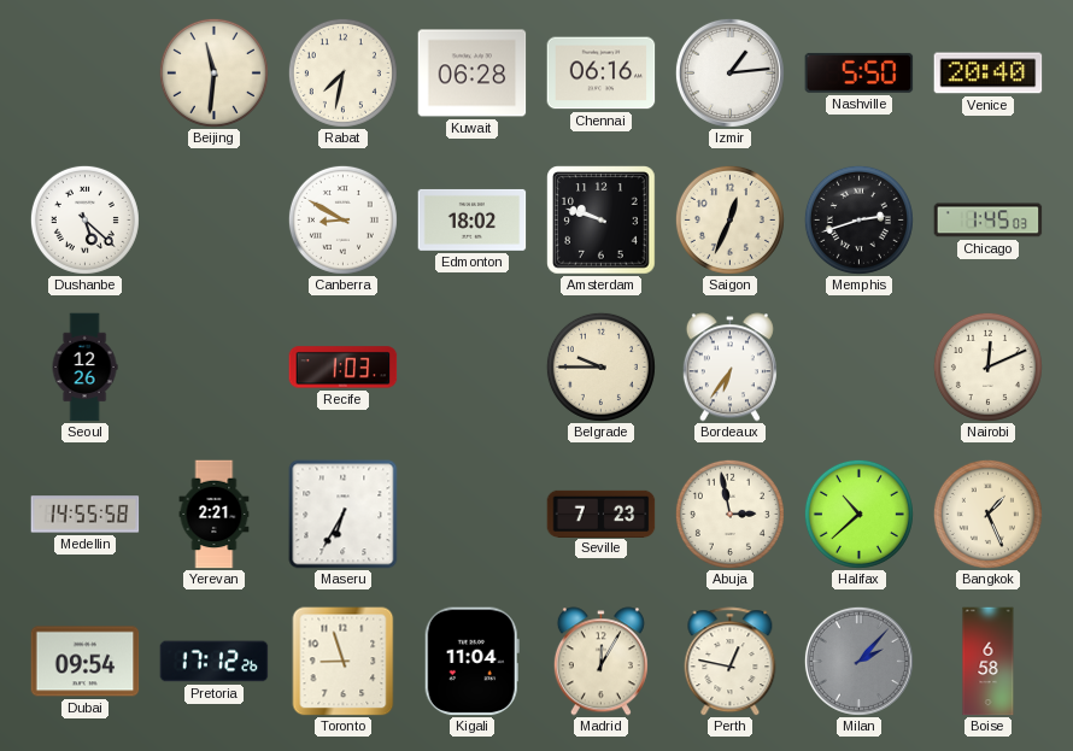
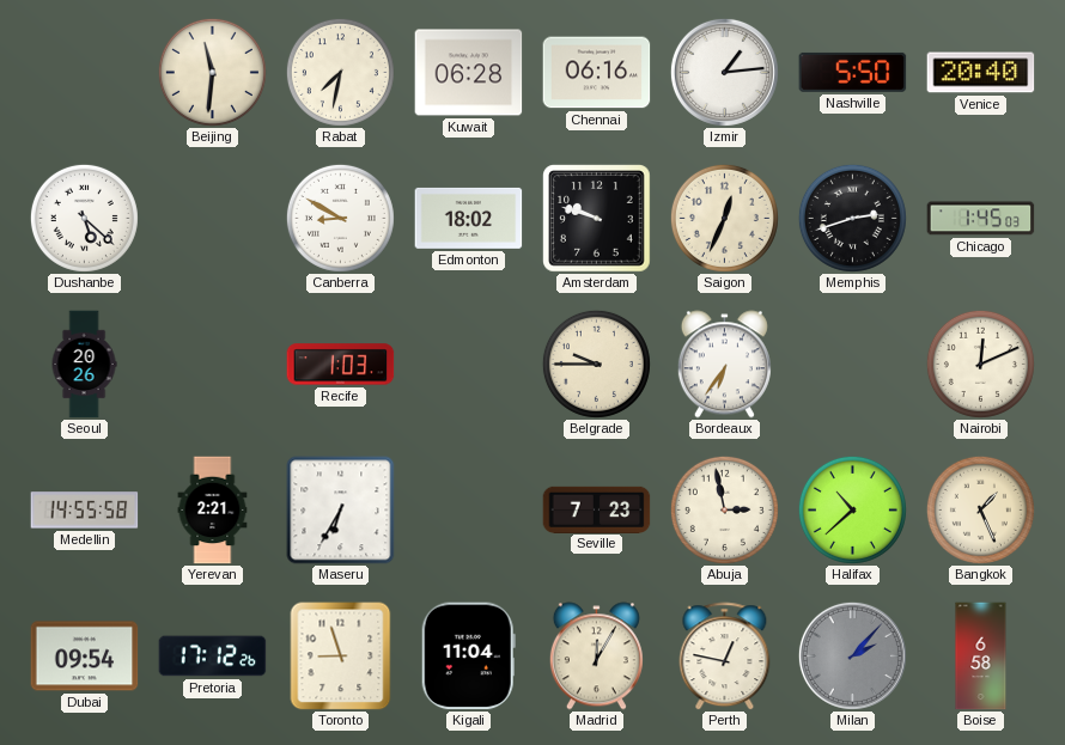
Seoul: 12:26 -> 20:26 (84, 365)
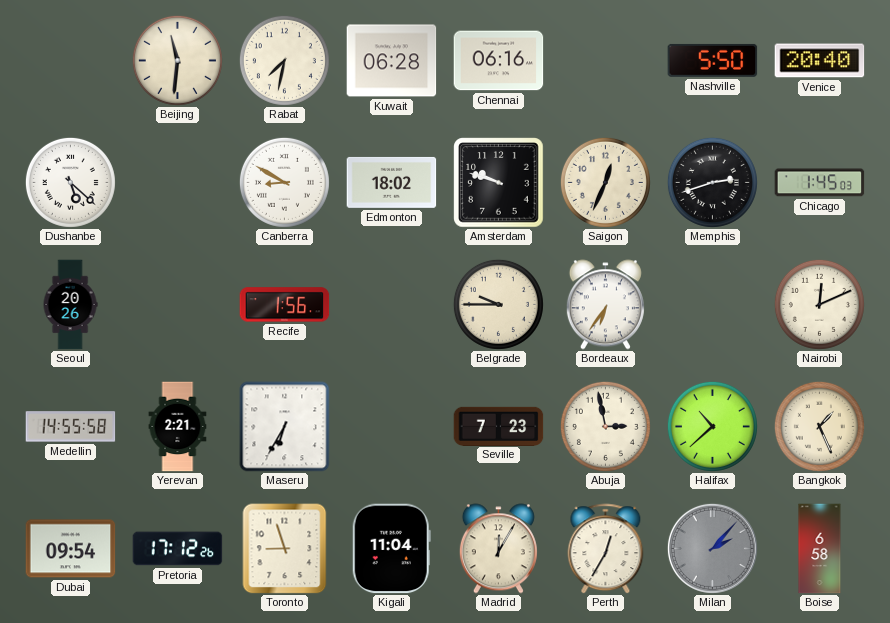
Izmir: 1:14 -> none (724, 72)
Recife: 1:03 -> 1:56 (285, 305)
Perth: 12:47 -> 12:35 (606, 549)
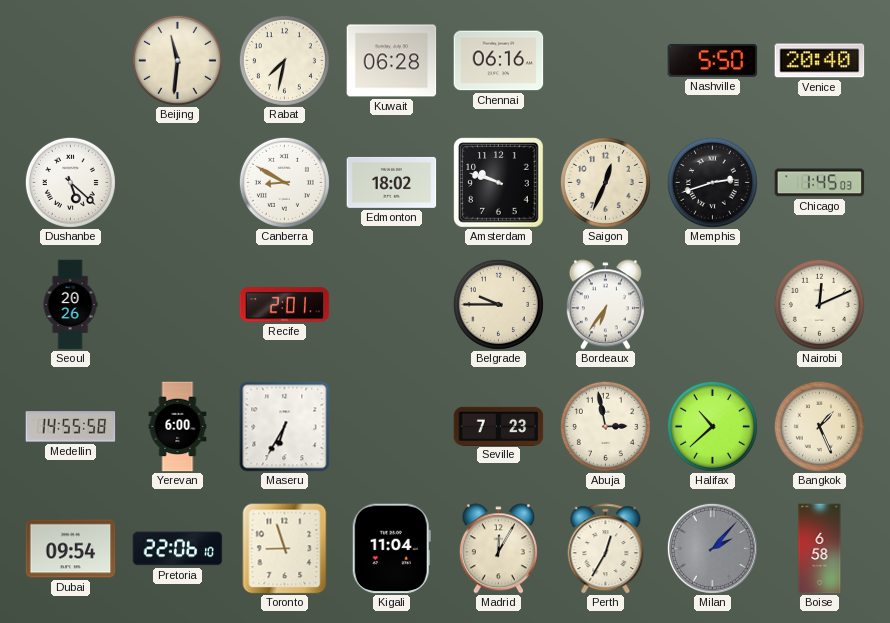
Recife: 1:56 -> 2:01 (285, 305)
Yerevan: 2:21 -> 6:00 (178, 427)
Pretoria: 17:12 -> 22:06 (178, 549)
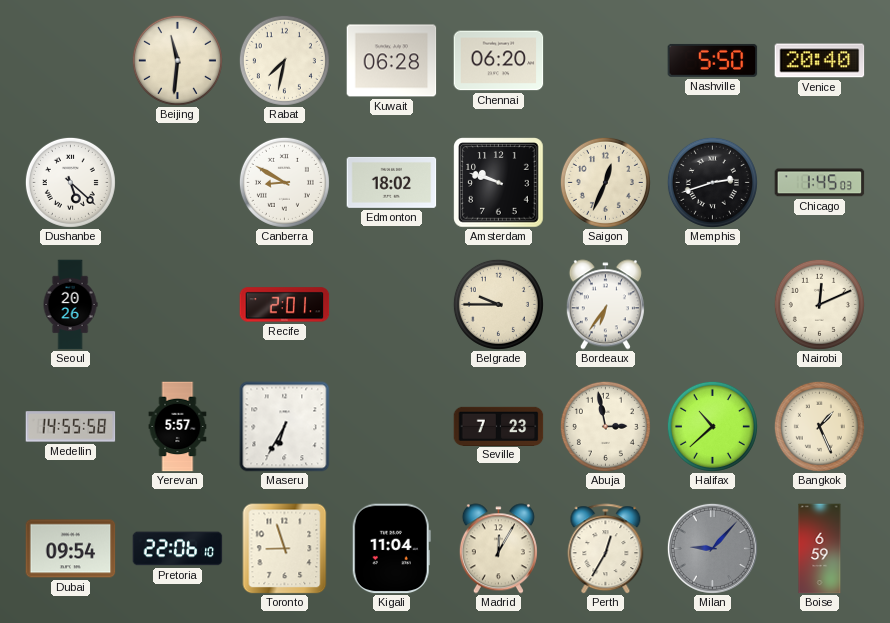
Chennai: 06:16 -> 06:20 (499, 61)
Yerevan: 6:00 -> 5:57 (178, 427)
Milan: 2:07 -> 9:07 (712, 548)
Boise: 6:58 -> 6:59 (820, 549)
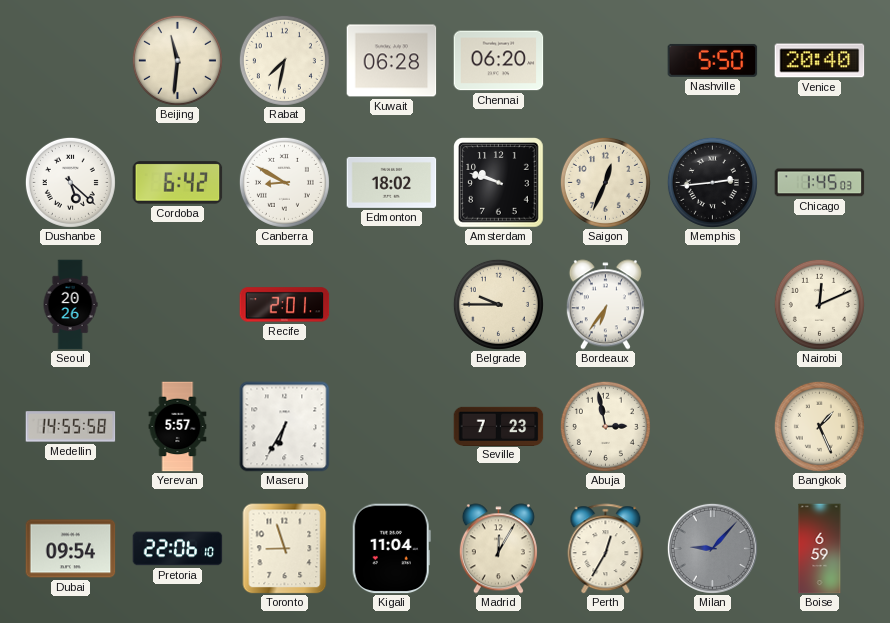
Cordoba: none -> 6:42 (178, 183)
Memphis: 2:42 -> 2:44 (712, 182)
Halifax: 10:38 -> none (712, 426)
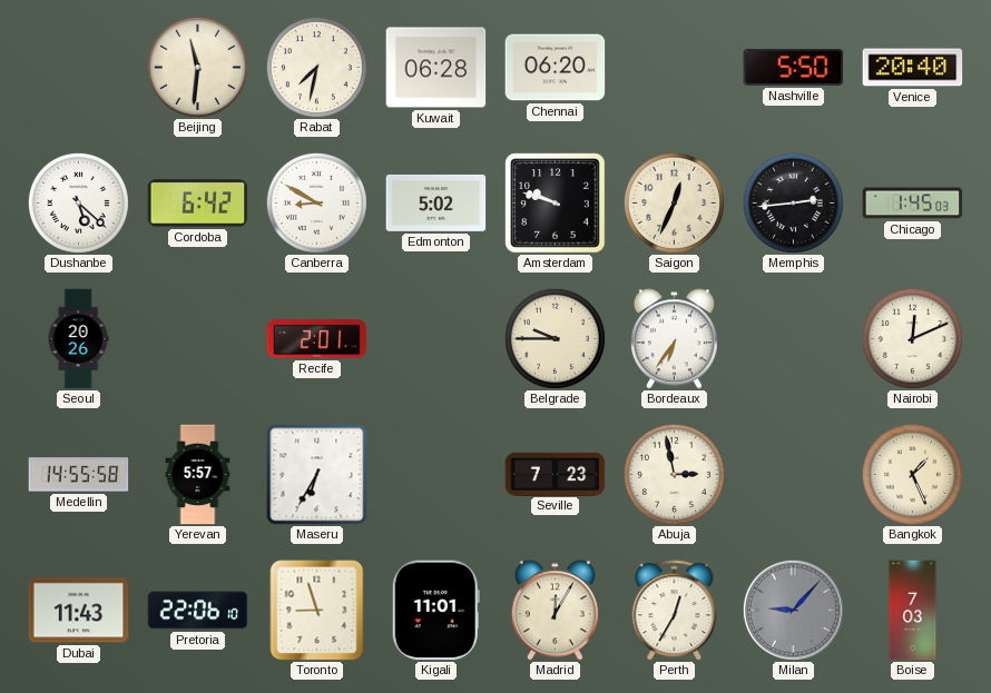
Edmonton: 18:02 -> 5:02 (436, 202)
Dubai: 09:54 -> 11:43 (79, 611)
Kigali: 11:04 -> 11:01 (435, 611)
Boise: 6:59 -> 7:03 (913, 611)
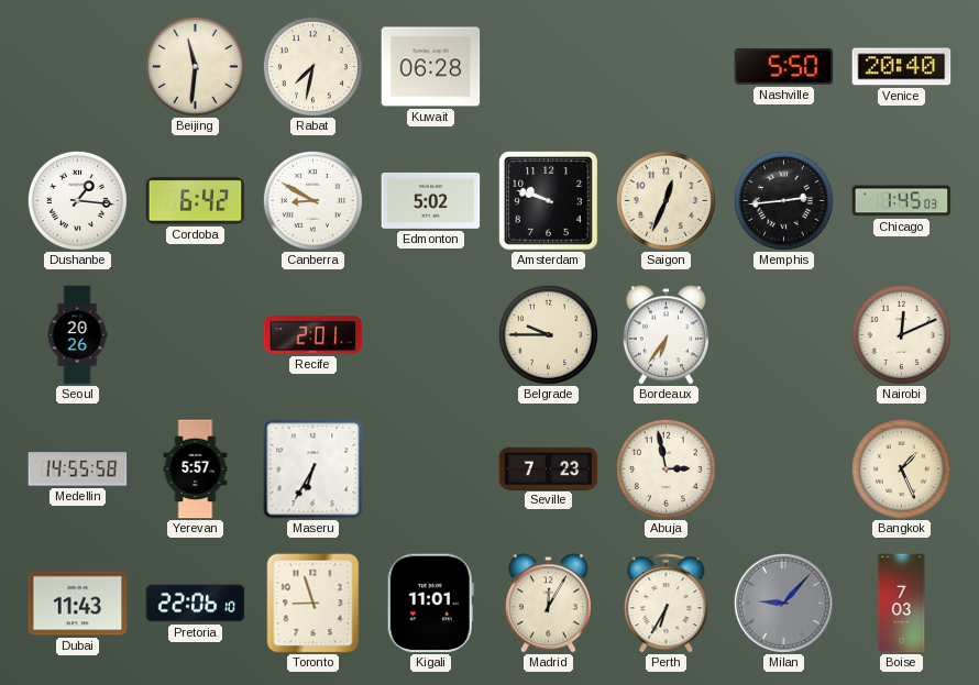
Chennai: 06:20 -> none (556, 68)
Dushanbe: 5:22 -> 1:16 (77, 200)
Perth: 12:35 -> 6:35 (667, 604)
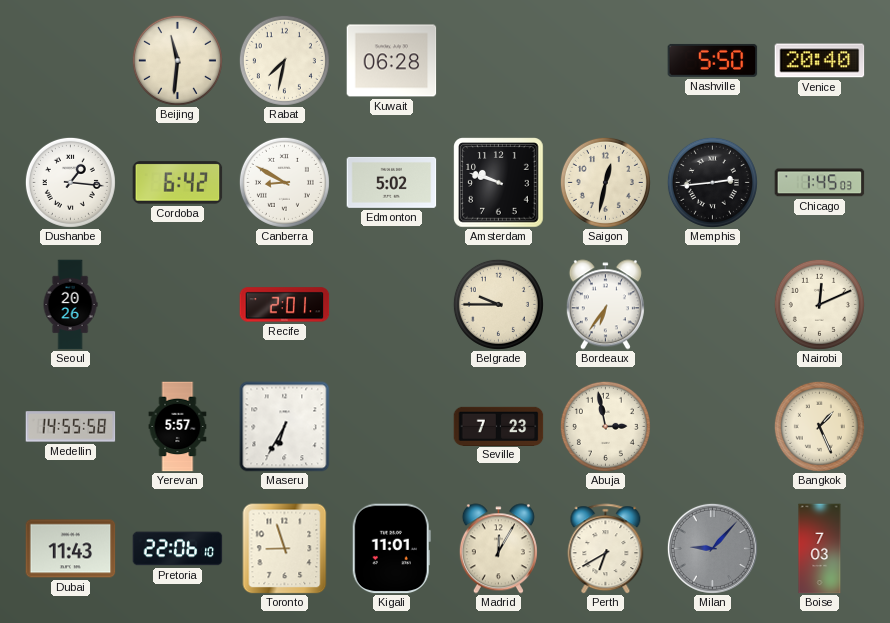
Saigon: 12:34 -> 12:32 (605, 182)
Perth: 6:35 -> 6:40 (606, 549)
